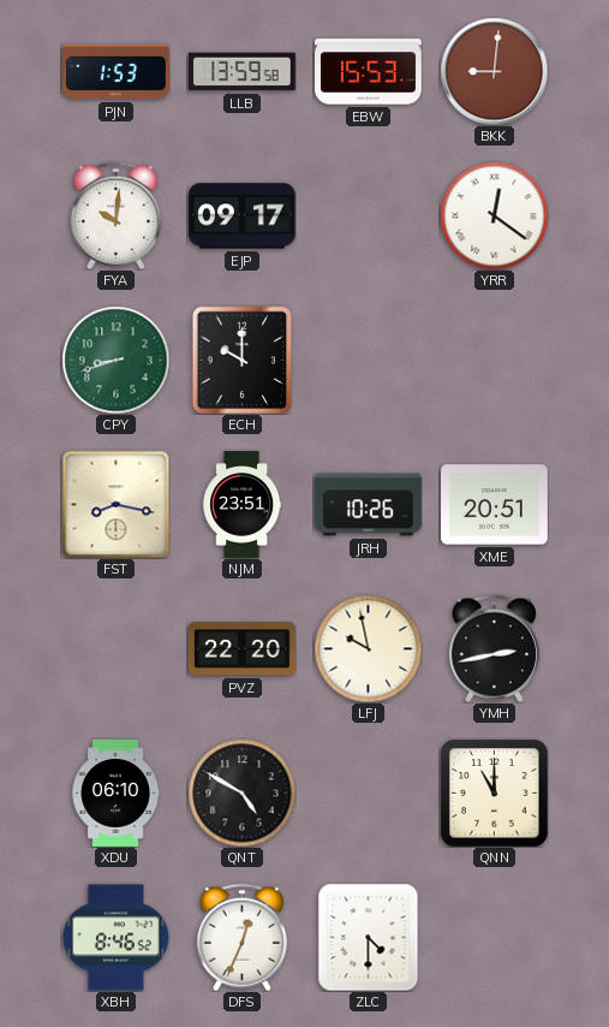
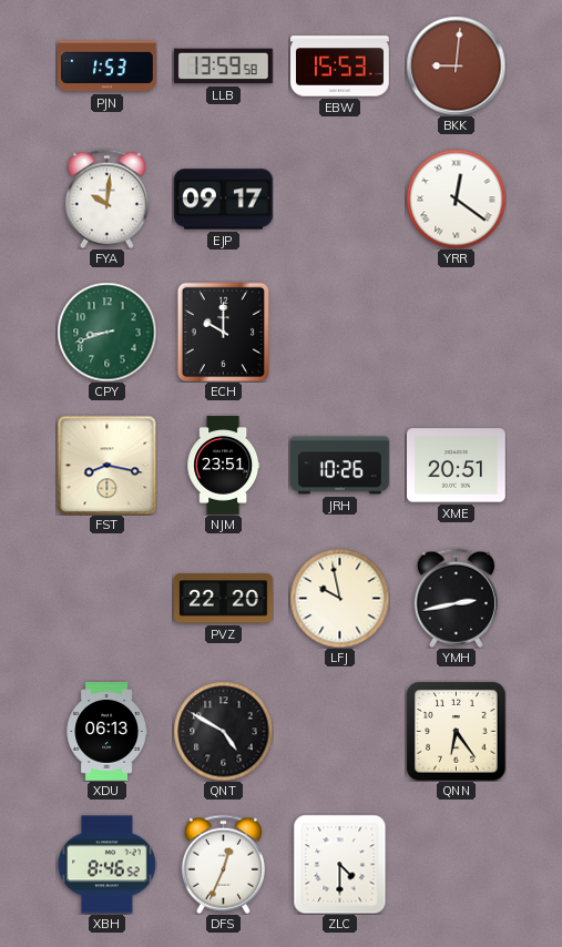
XDU: 06:10 -> 06:13 (106, 732)
QNN: 11:00 -> 6:24 (456, 731)
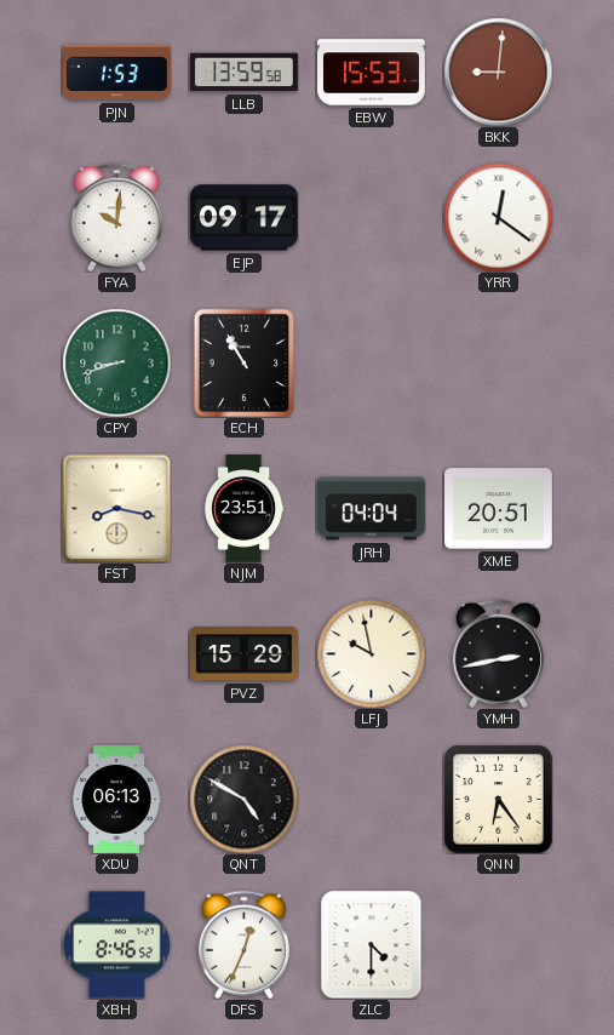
ECH: 10:00 -> 10:55 (245, 362)
JRH: 10:26 -> 04:04 (372, 509)
PVZ: 22:20 -> 15:29 (243, 654)
